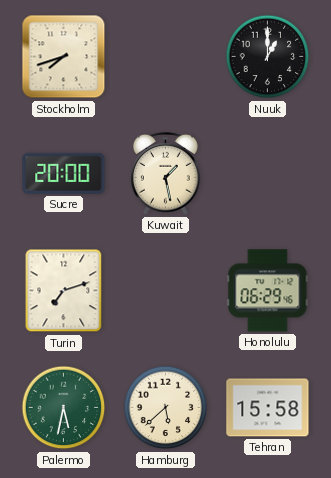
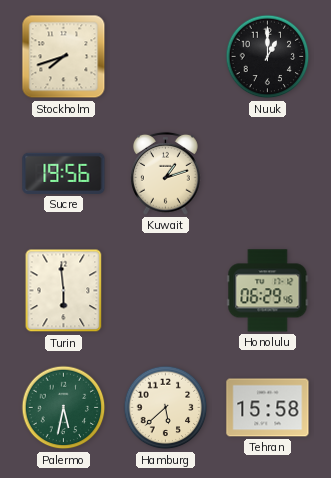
Sucre: 20:00 -> 19:56 (64, 173)
Kuwait: 1:28 -> 1:12 (166, 173)
Turin: 7:12 -> 5:59 (64, 291)
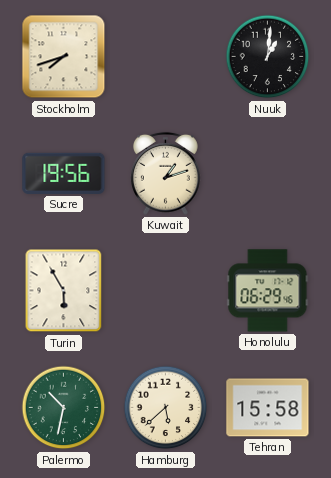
Nuuk: 1:00 -> 1:01 (268, 57)
Turin: 5:59 -> 5:55 (64, 291)
Palermo: 5:32 -> 10:32 (64, 408)
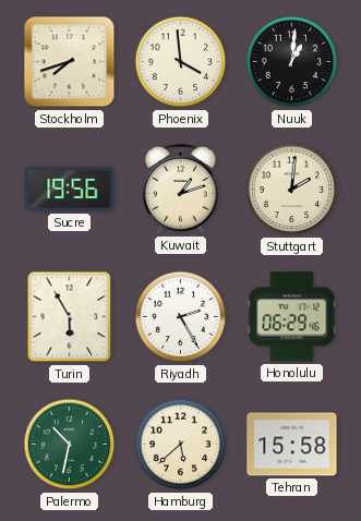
Phoenix: none -> 3:59 (181, 62)
Stuttgart: none -> 2:01 (292, 190)
Riyadh: none -> 2:25 (181, 317)
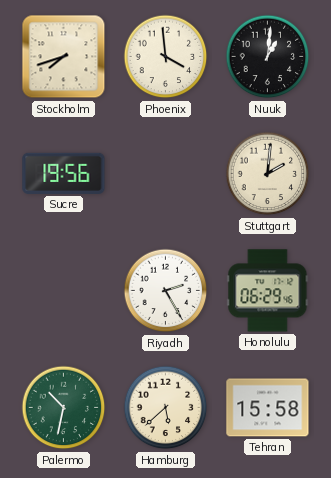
Kuwait: 1:12 -> none (181, 189)
Turin: 5:55 -> none (70, 317)
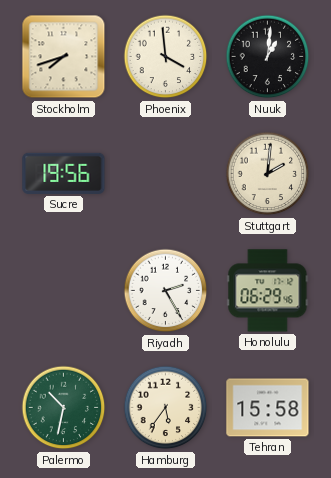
Hamburg: 5:38 -> 5:36 (166, 408)
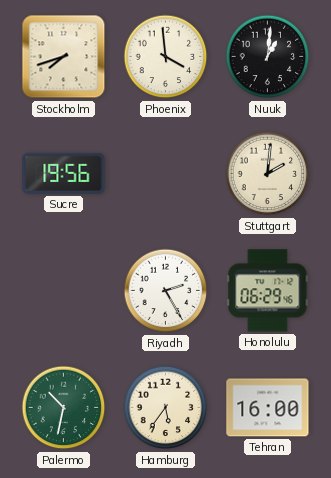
Tehran: 15:58 -> 16:00 (268, 408)
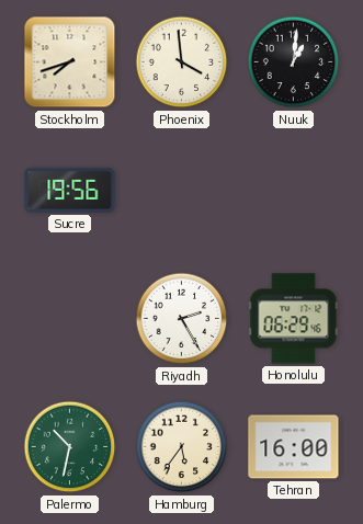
Stuttgart: 2:01 -> none (268, 174)
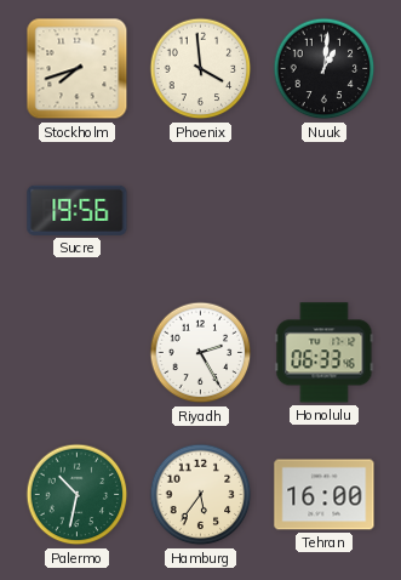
Honolulu: 06:29 -> 06:33 (325, 353)
